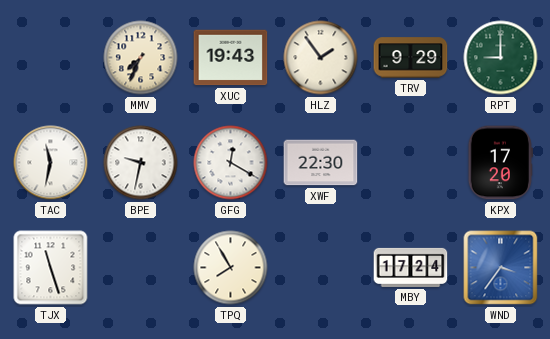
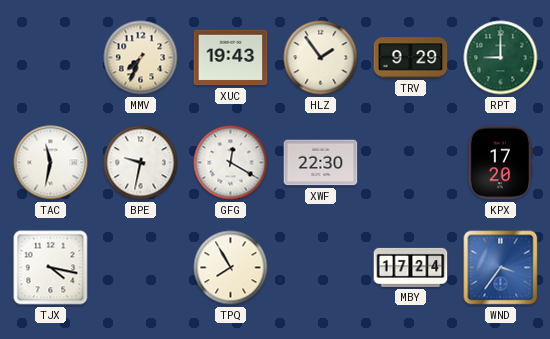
TJX: 11:27 -> 4:17 (51, 268)
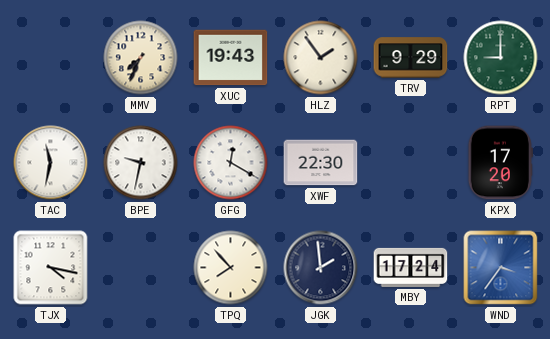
TPQ: 7:55 -> 7:53 (231, 268)
JGK: none -> 1:59 (321, 268)
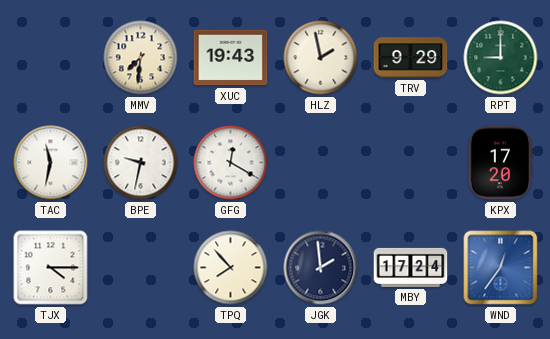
MMV: 7:34 -> 7:31 (141, 58)
HLZ: 1:54 -> 1:58 (321, 58)
XWF: 22:30 -> none (321, 163)
TJX: 4:17 -> 4:15 (51, 268)
WND: 3:36 -> 12:36 (501, 268)
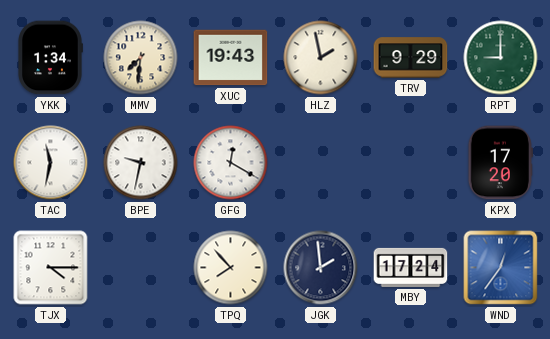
YKK: none -> 1:34 (50, 58)
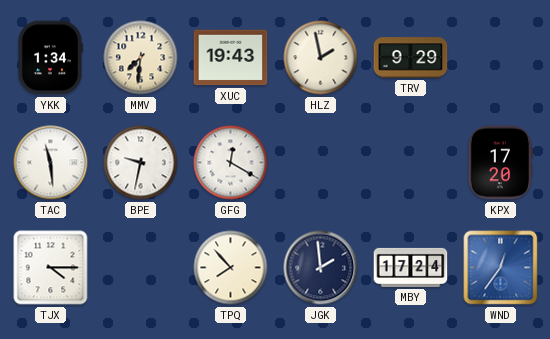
RPT: 9:00 -> none (501, 58)
TAC: 11:32 -> 11:29 (51, 163)
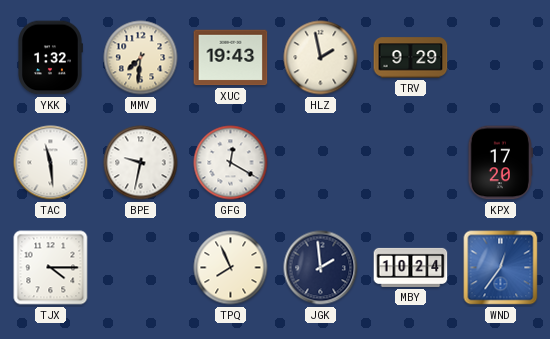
YKK: 1:34 -> 1:32 (50, 58)
TPQ: 7:53 -> 7:56 (231, 268)
MBY: 17:24 -> 10:24 (411, 267)
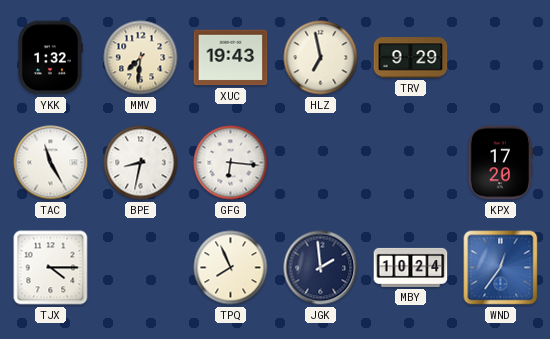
HLZ: 1:58 -> 6:58 (321, 58)
TAC: 11:29 -> 11:25 (51, 163)
BPE: 9:32 -> 8:32 (141, 163)
GFG: 12:20 -> 6:16 (231, 163)
